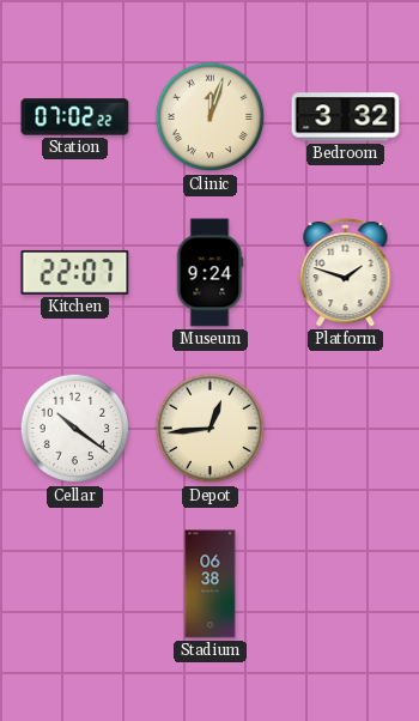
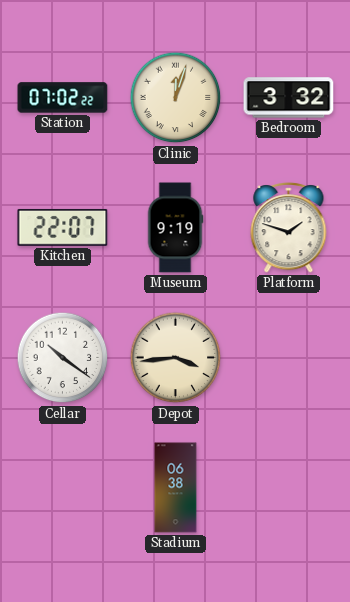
Museum: 9:24 -> 9:19 (175, 228)
Depot: 12:44 -> 3:44 (176, 358)
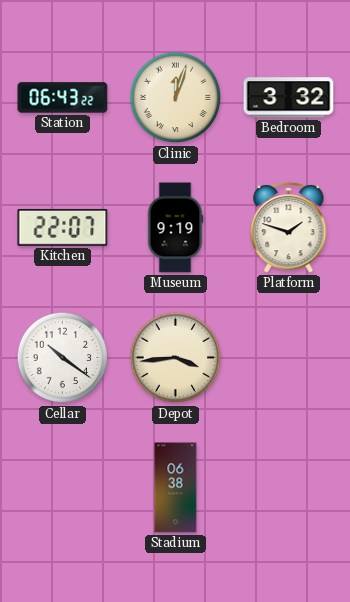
Station: 07:02 -> 06:43 (63, 98)
